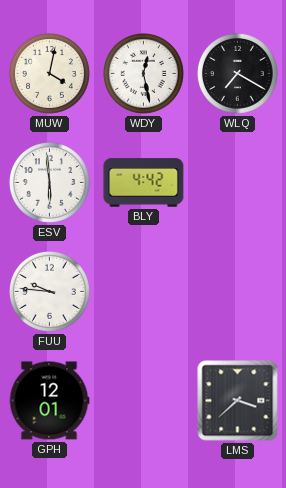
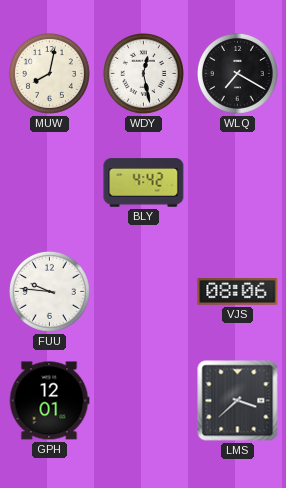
MUW: 4:02 -> 8:02 (49, 73)
ESV: 5:59 -> none (49, 182)
VJS: none -> 08:06 (238, 292)
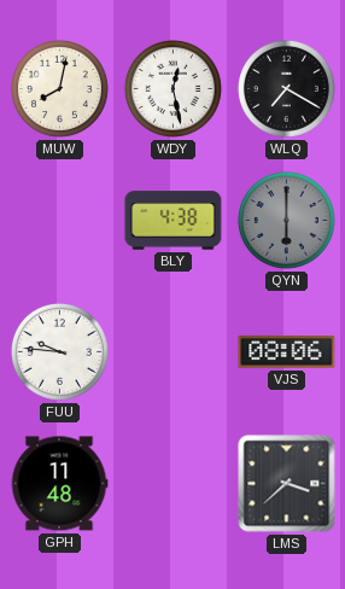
BLY: 4:42 -> 4:38 (174, 221)
QYN: none -> 6:00 (286, 220)
GPH: 12:01 -> 11:48 (59, 484)
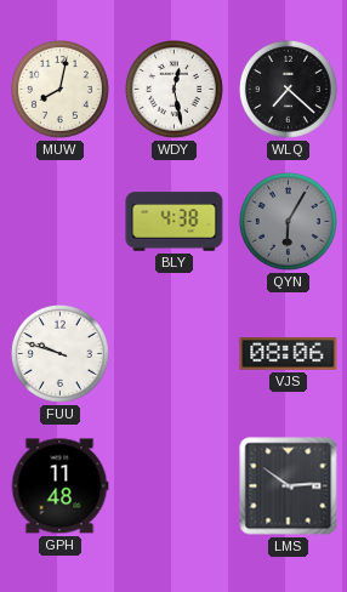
WLQ: 7:20 -> 7:22 (288, 89)
QYN: 6:00 -> 6:05 (288, 221)
FUU: 9:46 -> 9:48 (59, 353)
LMS: 3:38 -> 2:51 (289, 486)
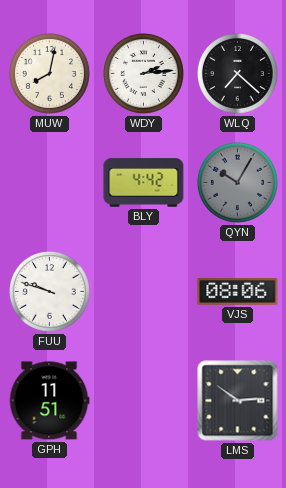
WDY: 12:28 -> 2:14 (143, 73)
BLY: 4:38 -> 4:42 (144, 183)
QYN: 6:05 -> 10:05 (237, 182)
GPH: 11:48 -> 11:51 (49, 401)
